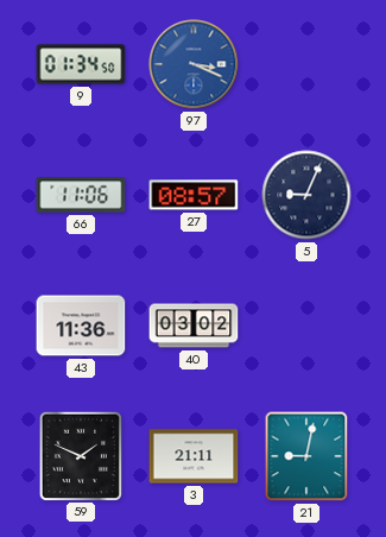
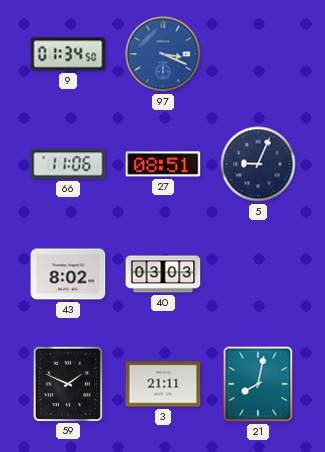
27: 08:57 -> 08:51 (163, 164)
43: 11:36 -> 8:02 (68, 274)
40: 03:02 -> 03:03 (163, 274)
21: 9:02 -> 8:02 (258, 384)
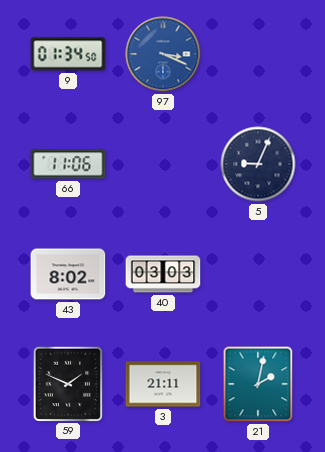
27: 08:51 -> none (163, 164)
21: 8:02 -> 2:02 (258, 384)
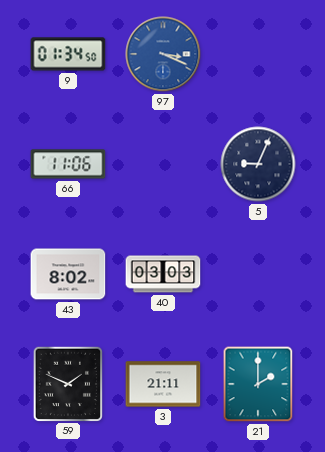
21: 2:02 -> 2:00 (258, 384)
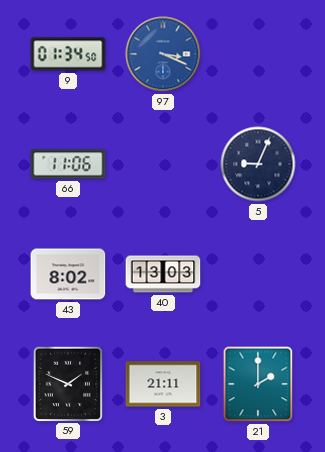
40: 03:03 -> 13:03 (163, 274)
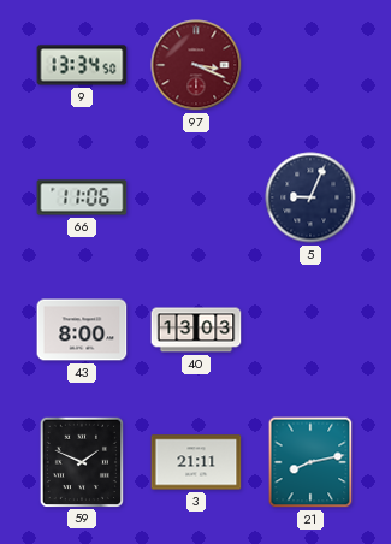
9: 01:34 -> 13:34 (82, 65)
97 dial: blue -> burgundy (196, 65)
43: 8:02 -> 8:00 (82, 330)
21: 2:00 -> 8:13 (310, 462)
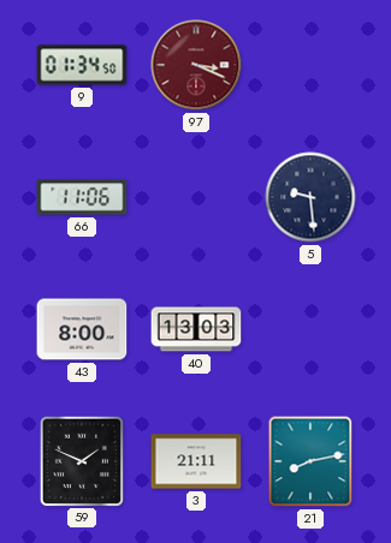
9: 13:34 -> 01:34 (82, 65)
5: 9:04 -> 9:29 (310, 197)
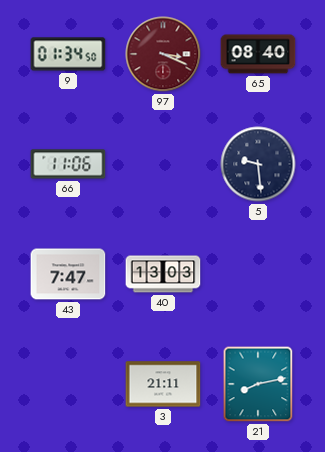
65: none -> 08:40 (258, 54)
43: 8:00 -> 7:47 (68, 274)
59: 1:49 -> none (81, 460)
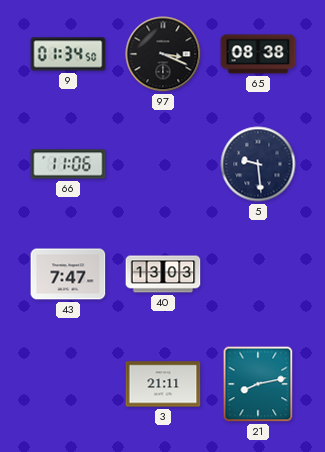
97 dial: burgundy -> black (163, 54)
65: 08:40 -> 08:38 (258, 54)
